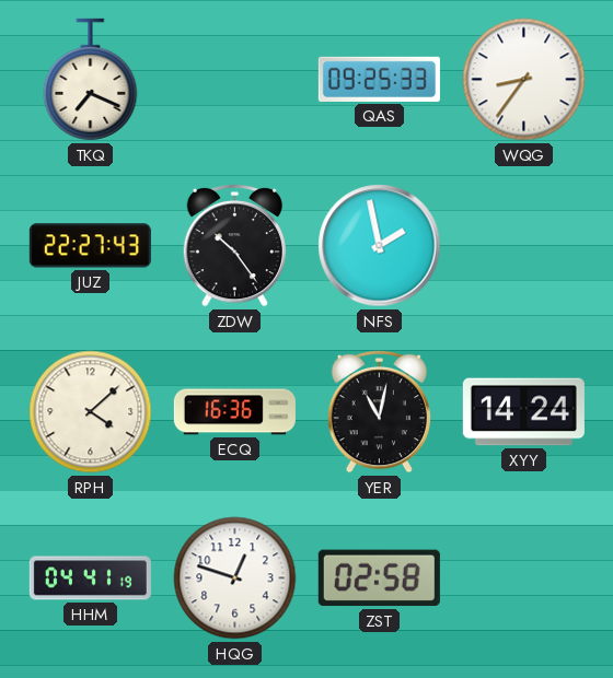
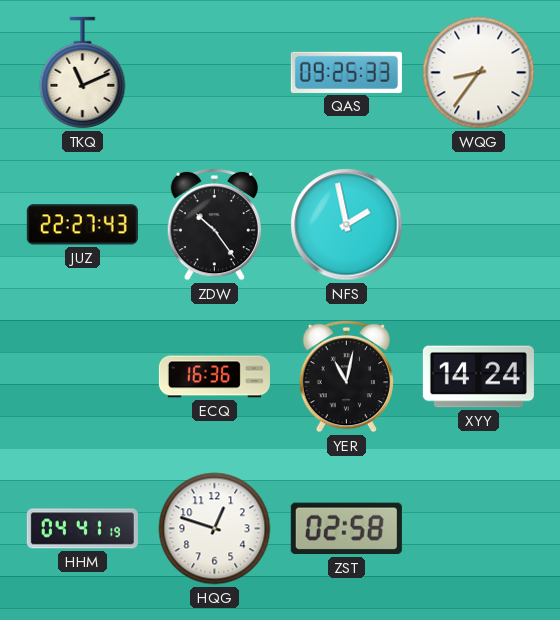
TKQ: 7:19 -> 11:11 (83, 73)
RPH: 4:08 -> none (91, 412)
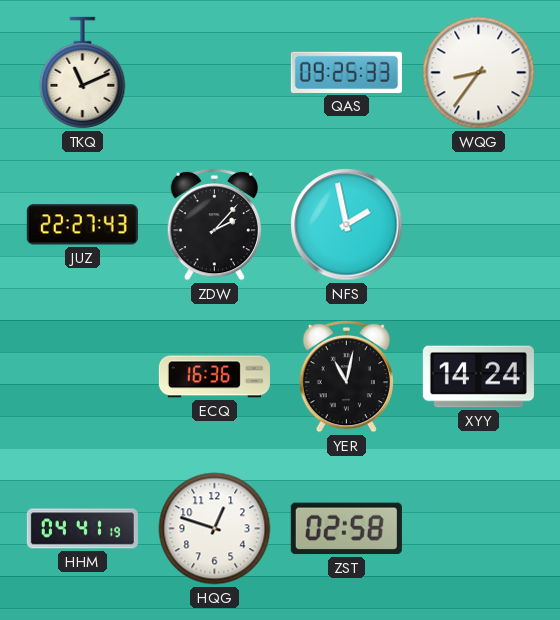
ZDW: 10:24 -> 2:07 (215, 224)
